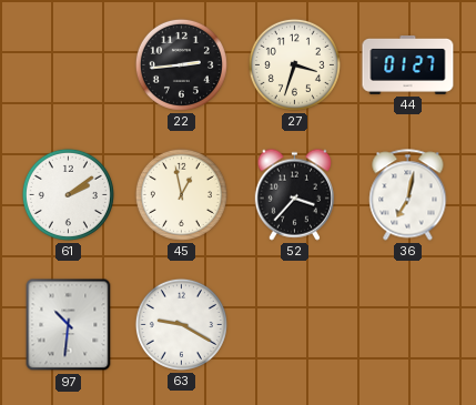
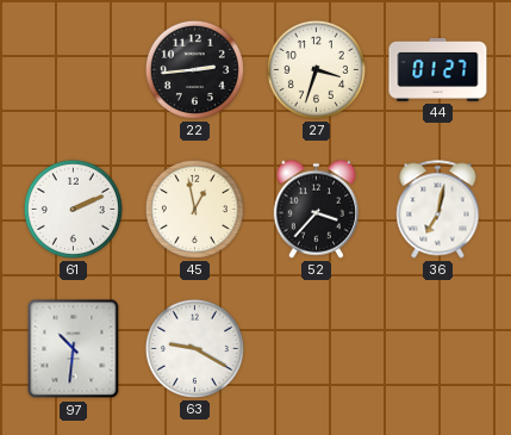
61: 2:09 -> 2:11 (73, 209)
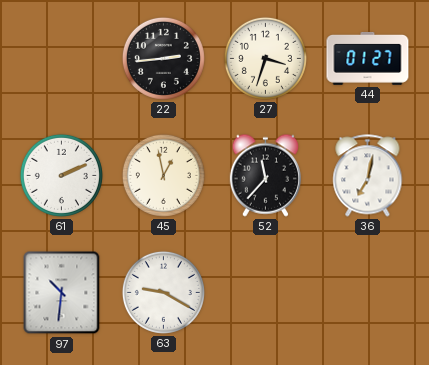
52: 3:37 -> 11:37 (265, 175)
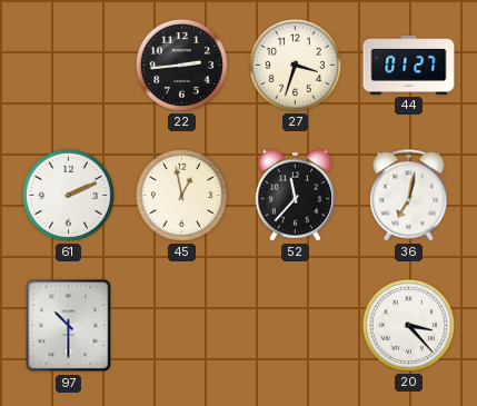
97: 10:31 -> 10:30 (69, 326)
63: 9:20 -> none (163, 292)
20: none -> 3:23 (408, 325)
